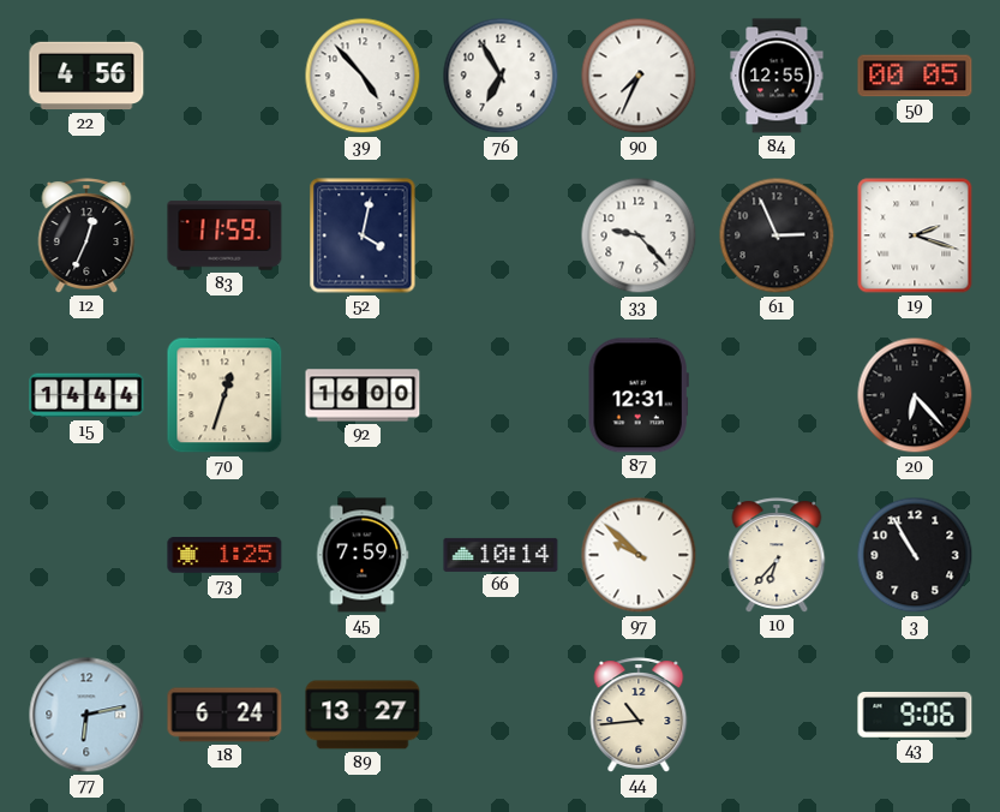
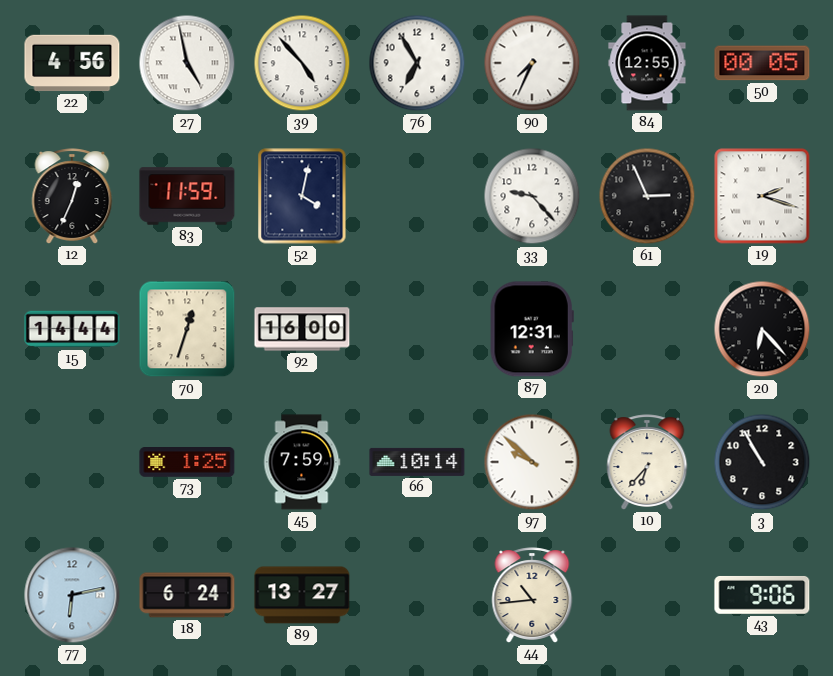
27: none -> 4:58 (187, 63)
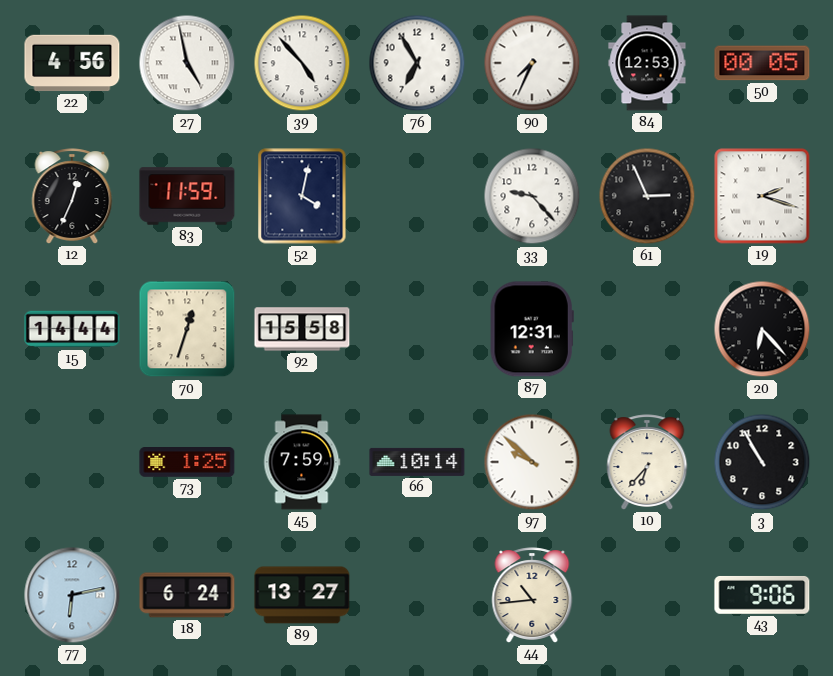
84: 12:55 -> 12:53 (647, 63)
92: 16:00 -> 15:58 (302, 329)
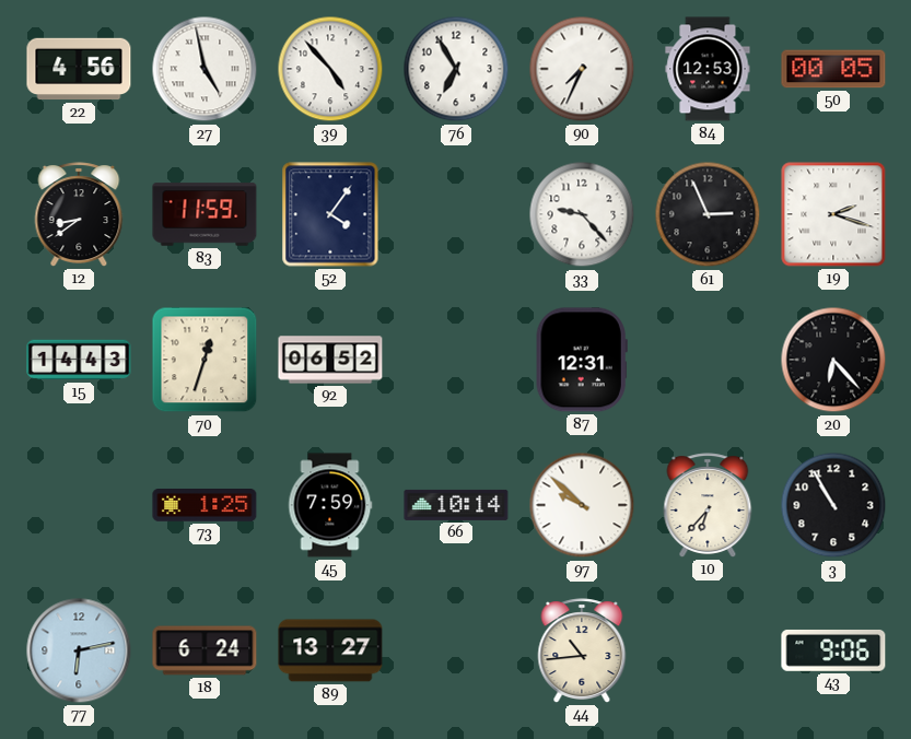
12: 12:34 -> 8:39 (79, 214)
52: 4:02 -> 4:06 (330, 214)
15: 14:44 -> 14:43 (79, 360)
92: 15:58 -> 06:52 (330, 360)
